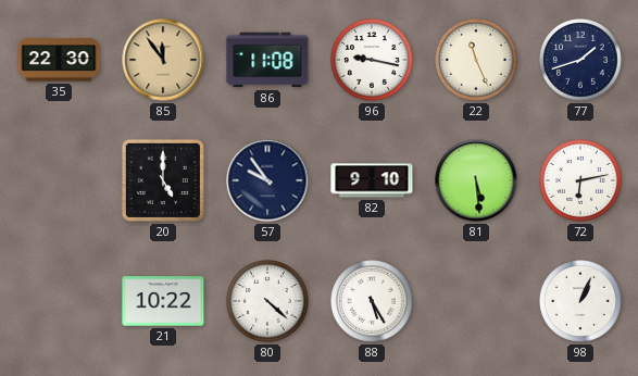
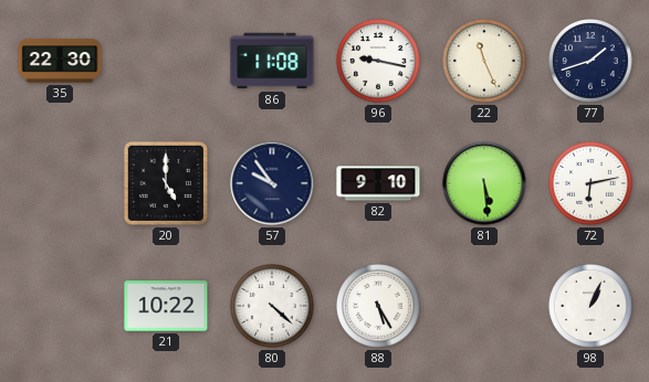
85: 11:54 -> none (163, 60)
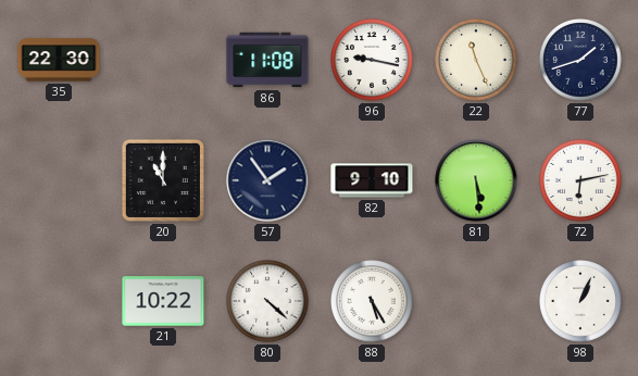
20: 5:00 -> 11:00 (163, 180)
57: 9:54 -> 1:54 (267, 180)
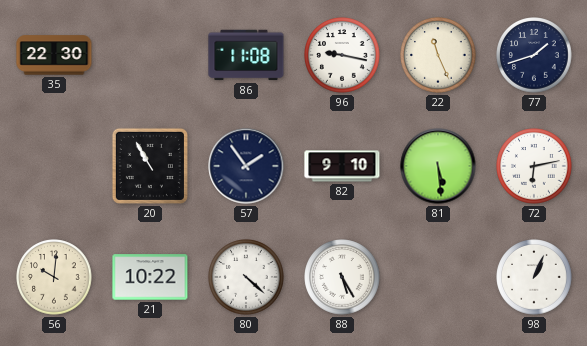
20: 11:00 -> 10:55 (150, 166)
56: none -> 10:01 (54, 277)
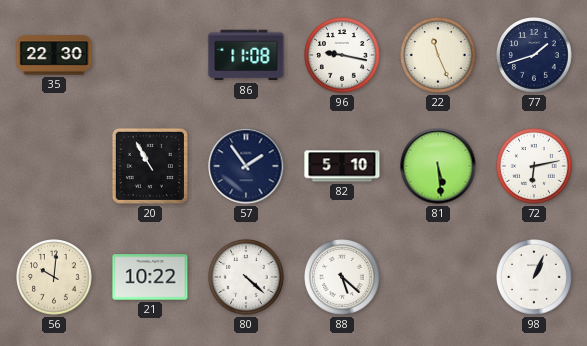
82: 9:10 -> 5:10 (342, 166)
88: 5:25 -> 5:22 (342, 277)
